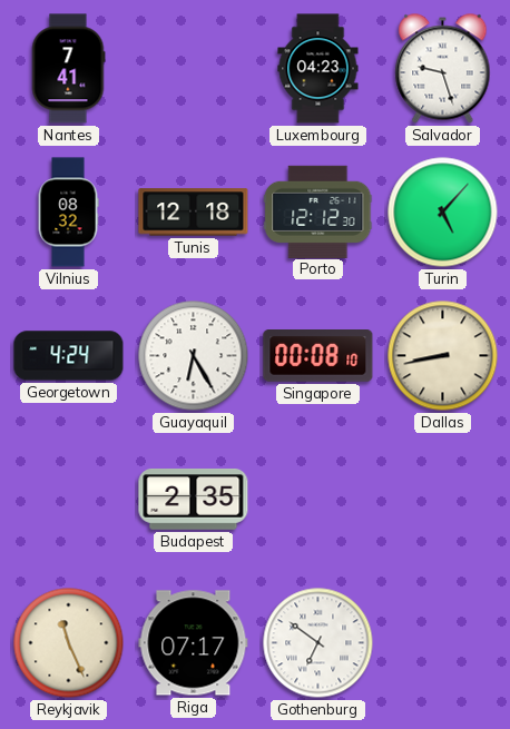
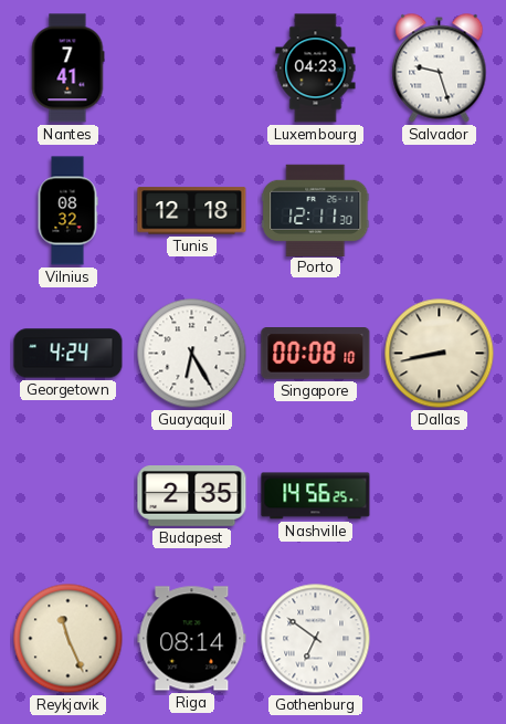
Porto: 12:12 -> 12:11 (316, 210)
Turin: 5:07 -> none (443, 213)
Nashville: none -> 14:56 (316, 496)
Riga: 07:17 -> 08:14 (192, 639)
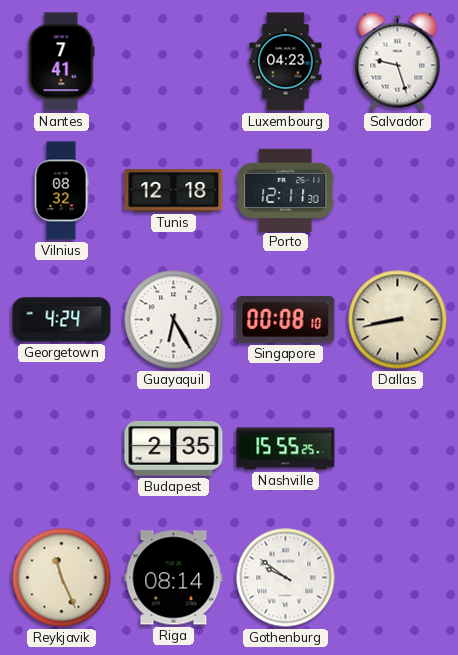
Nashville: 14:56 -> 15:55 (286, 449)
Gothenburg: 6:51 -> 9:51 (286, 578)
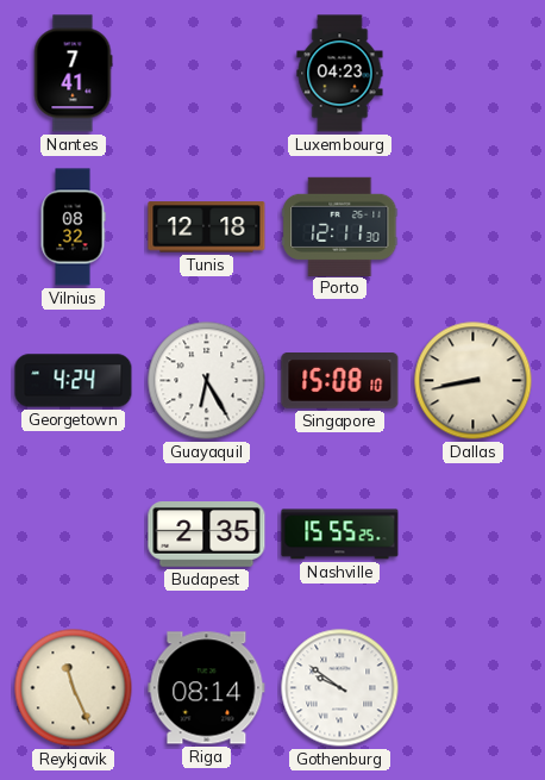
Salvador: 9:27 -> none (398, 62)
Singapore: 00:08 -> 15:08 (340, 381)
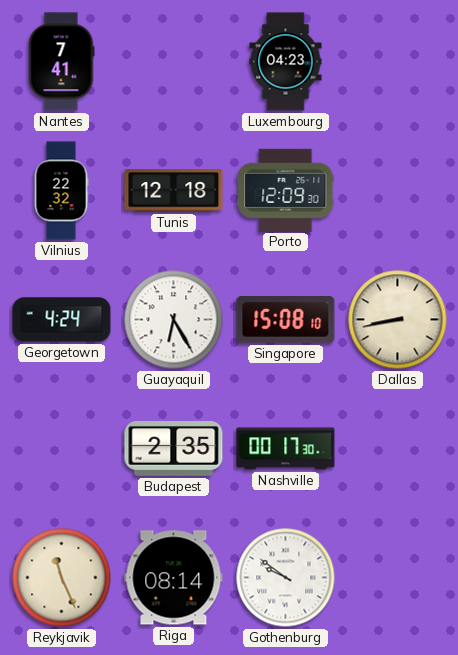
Vilnius: 08:32 -> 22:32 (61, 191)
Porto: 12:11 -> 12:09 (286, 190)
Nashville: 15:55 -> 00:17 (286, 449)
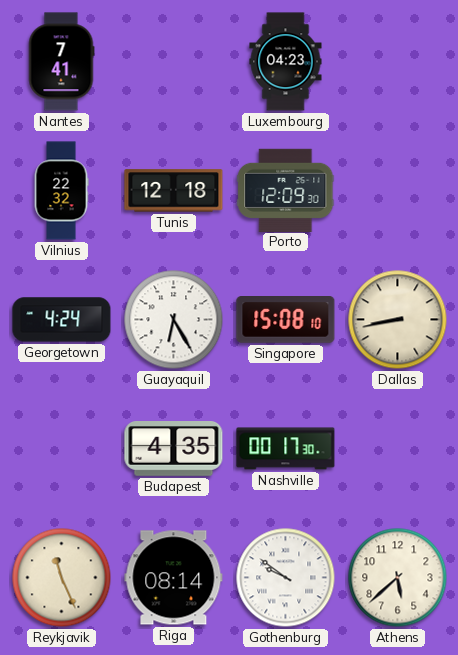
Budapest: 2:35 -> 4:35 (174, 449)
Athens: none -> 5:38 (398, 578)
